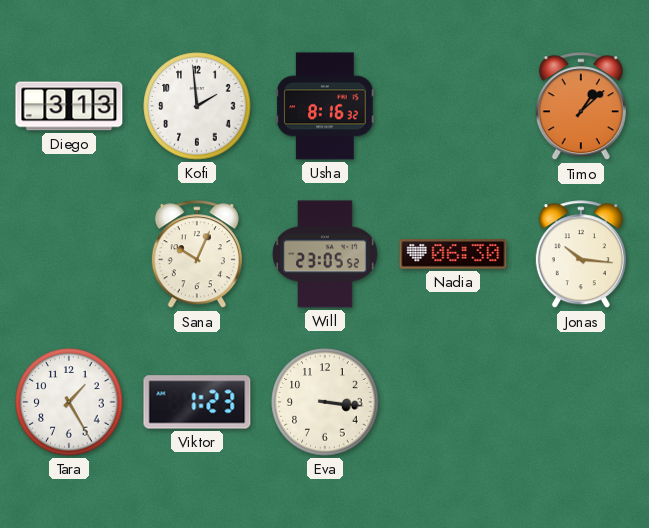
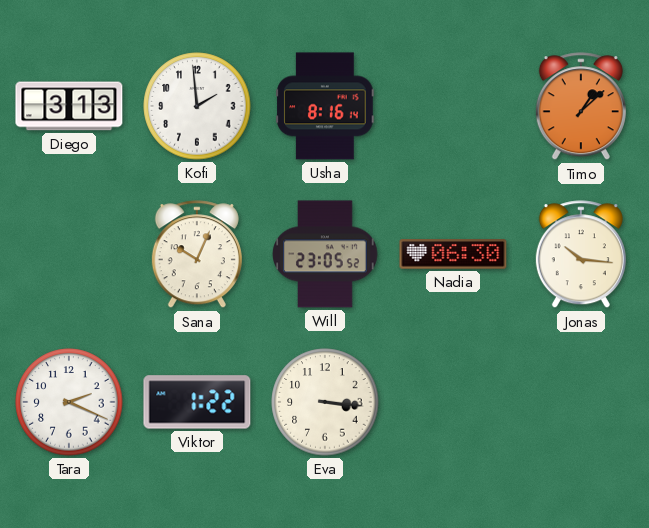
Usha: 8:16:32 -> 8:16:14 (325, 106)
Tara: 1:25 -> 2:19 (69, 402)
Viktor: 1:23 -> 1:22 (197, 402)
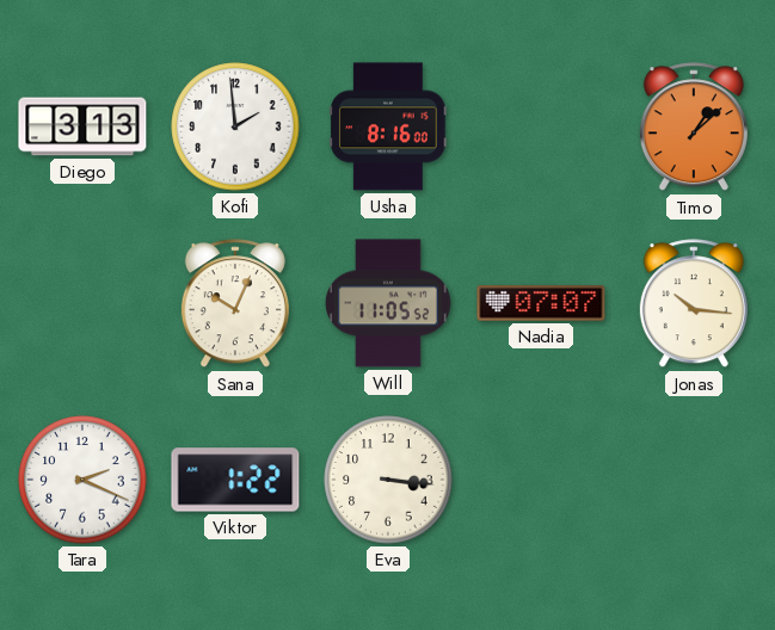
Usha: 8:16:14 -> 8:16:00 (388, 126)
Will: 23:05 -> 11:05 (388, 303)
Nadia: 06:30 -> 07:07 (541, 303)
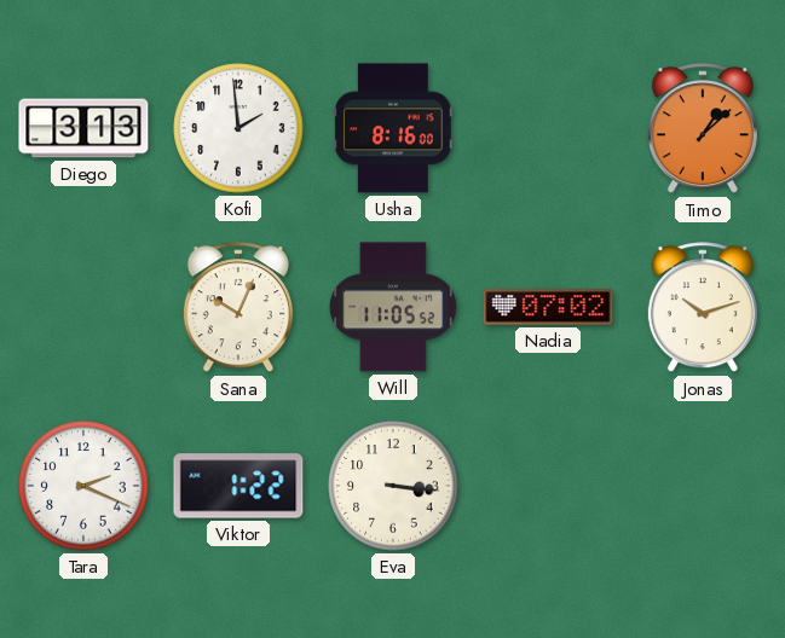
Nadia: 07:07 -> 07:02 (548, 307)
Jonas: 10:16 -> 10:12 (703, 308)
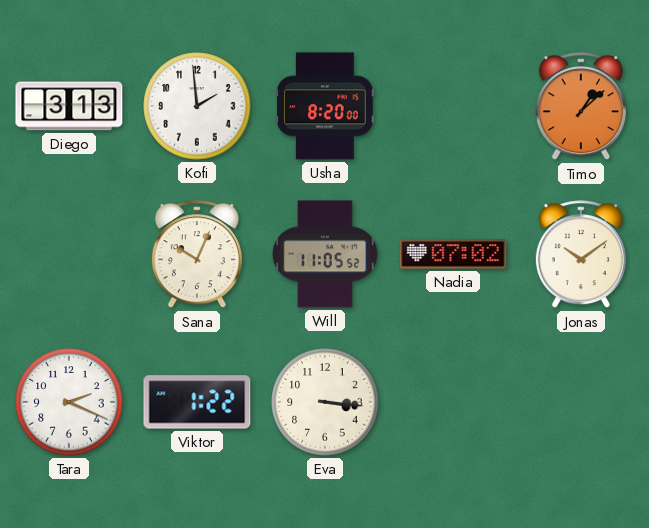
Usha: 8:16 -> 8:20 (325, 106)
Jonas: 10:12 -> 10:09 (581, 255)
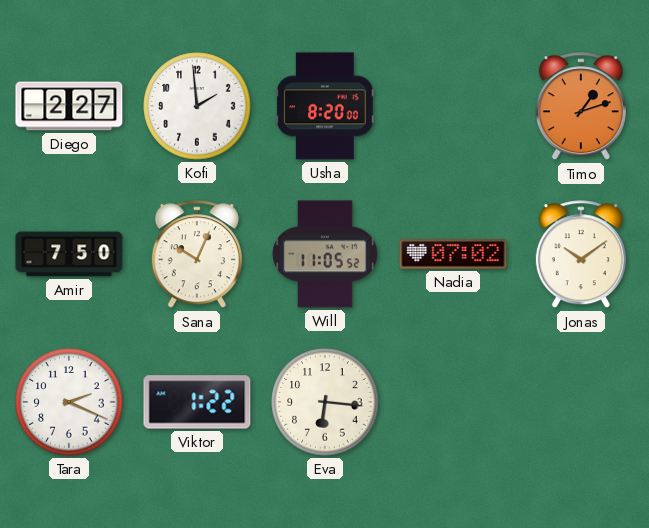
Diego: 3:13 -> 2:27 (69, 106)
Timo: 1:08 -> 1:12 (581, 107)
Amir: none -> 7:50 (69, 254)
Eva: 3:16 -> 6:16 (325, 402)
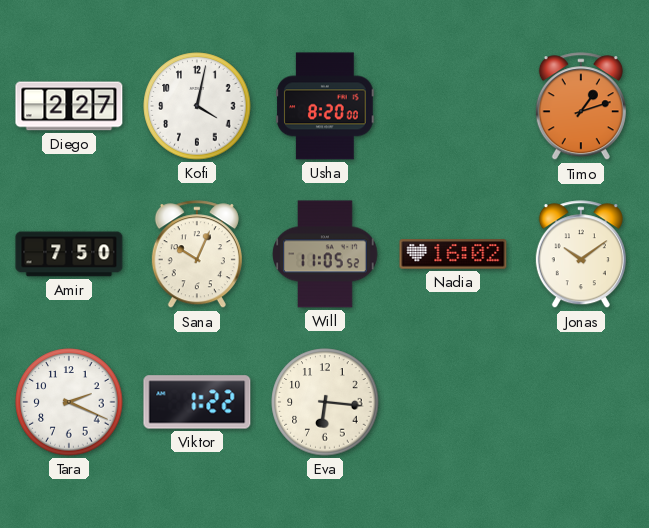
Kofi: 1:59 -> 4:02 (197, 106)
Nadia: 07:02 -> 16:02 (453, 254)
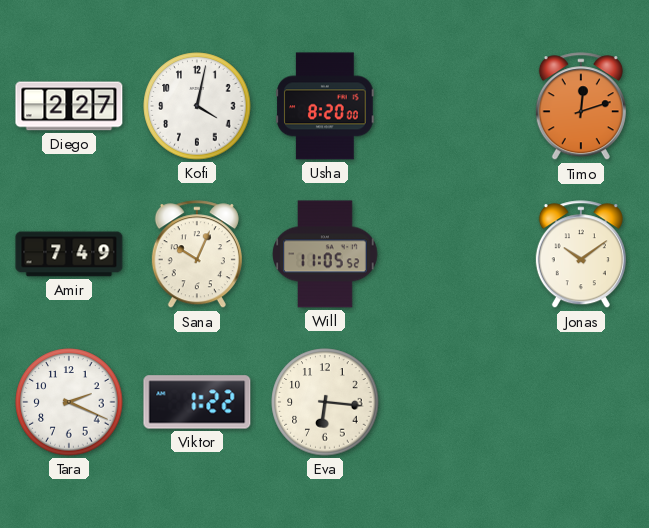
Timo: 1:12 -> 12:12 (581, 107)
Amir: 7:50 -> 7:49 (69, 254)
Nadia: 16:02 -> none (453, 254)
